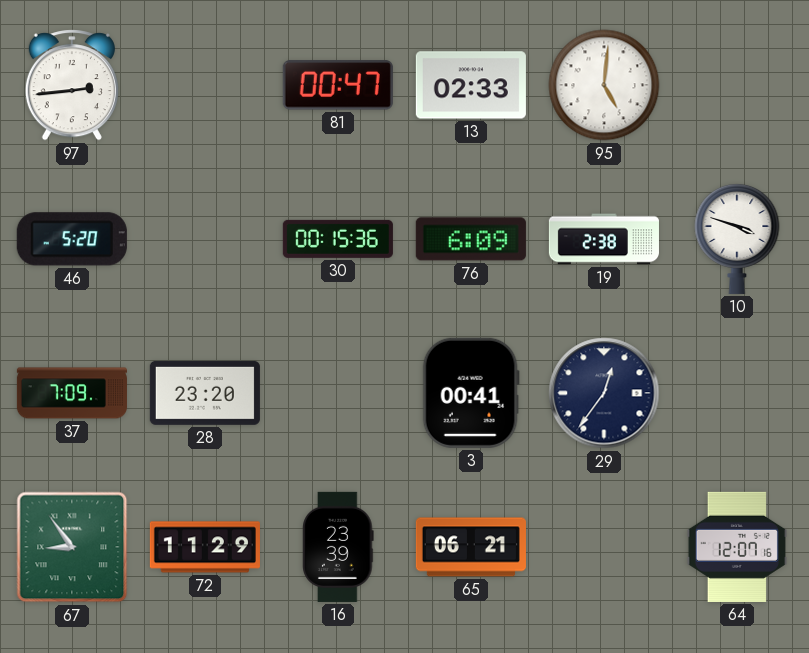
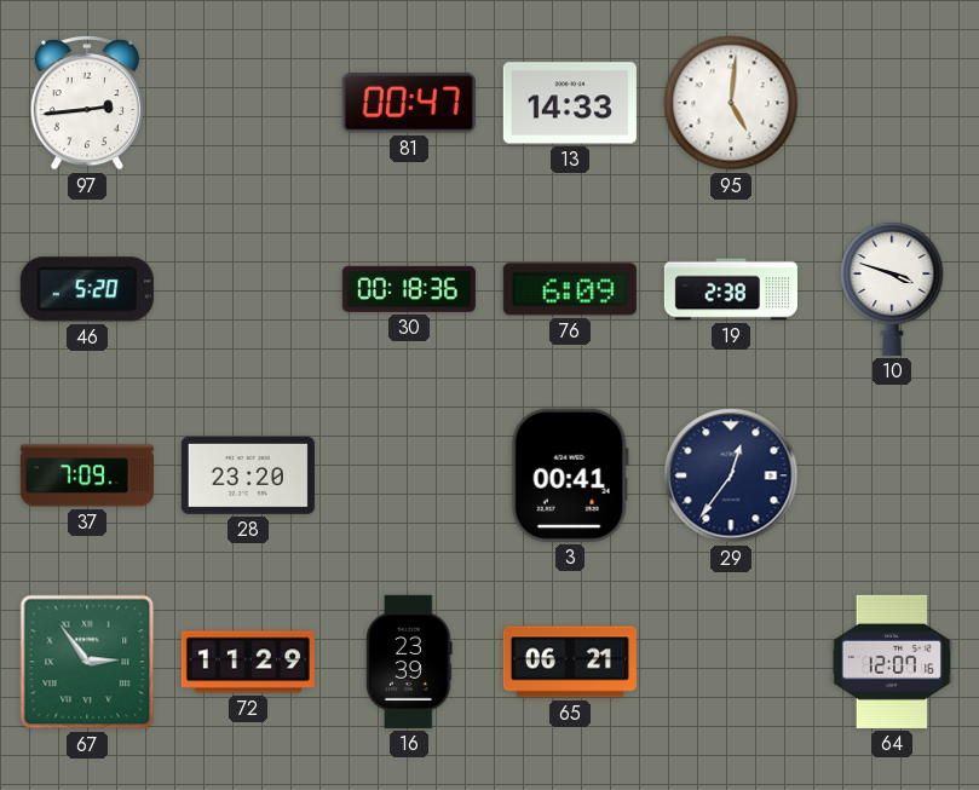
13: 02:33 -> 14:33 (570, 103)
30: 00:15 -> 00:18 (409, 289)
67: 8:54 -> 2:54 (87, 662)
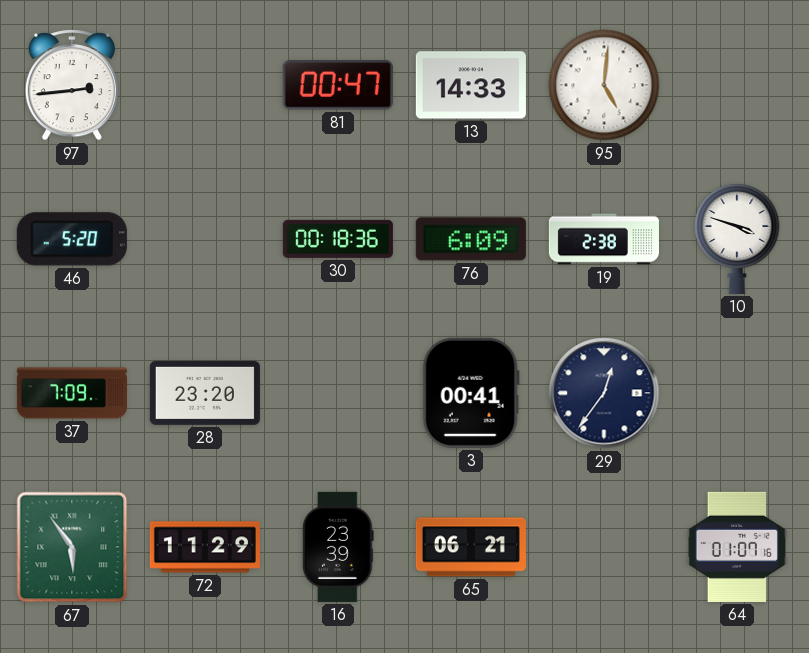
67: 2:54 -> 5:54 (72, 547)
64: 12:07 -> 01:07 (737, 547)
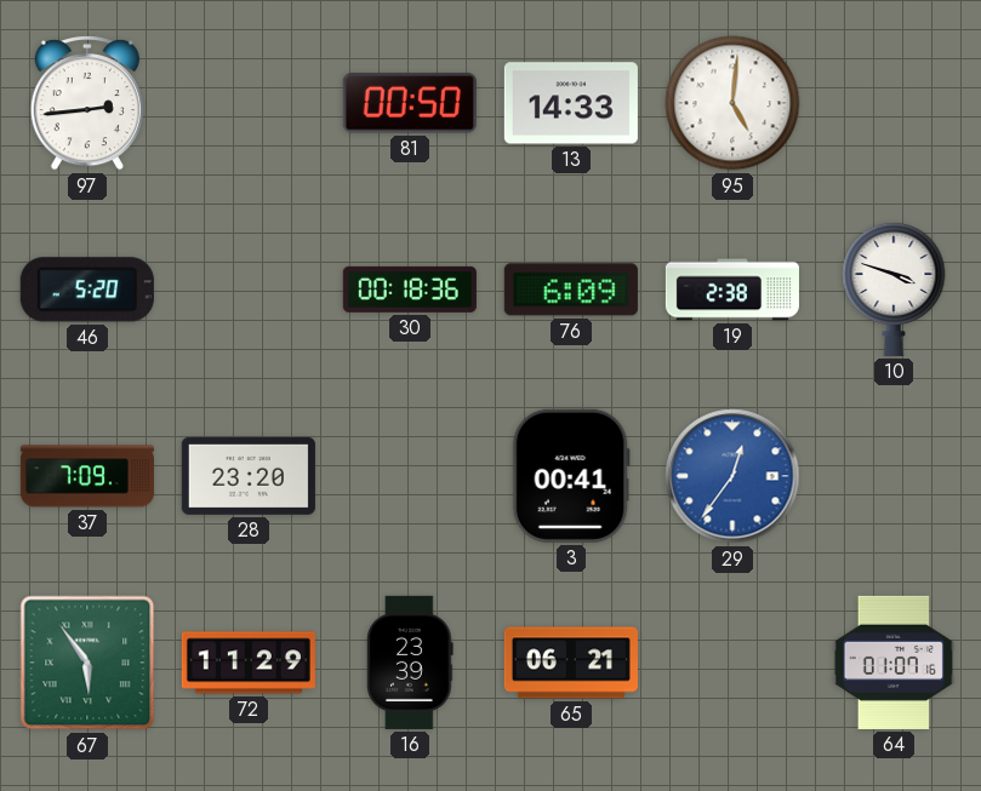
81: 00:47 -> 00:50 (410, 103)
29 dial: navy -> blue (732, 476)
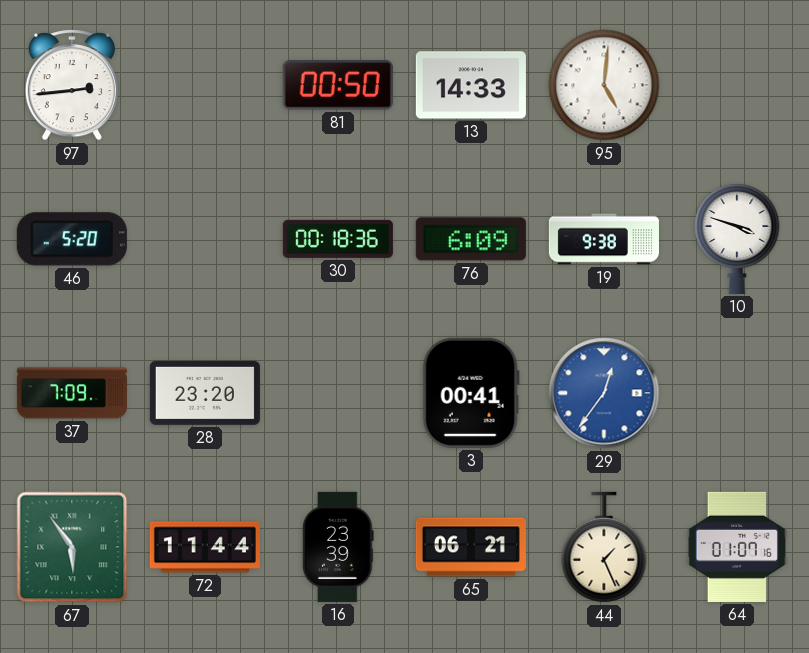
19: 2:38 -> 9:38 (604, 239)
72: 11:29 -> 11:44 (205, 547)
44: none -> 1:26 (604, 547)
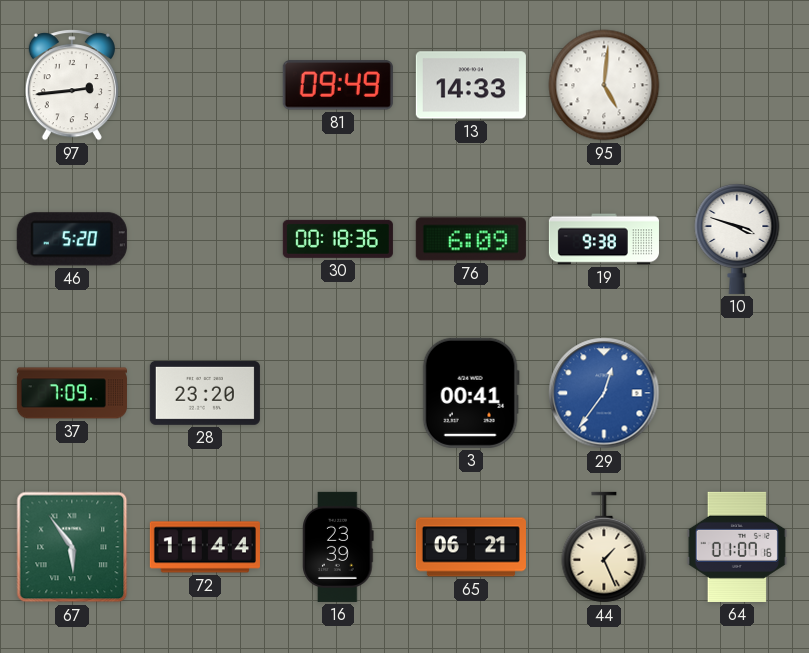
81: 00:50 -> 09:49 (338, 85)
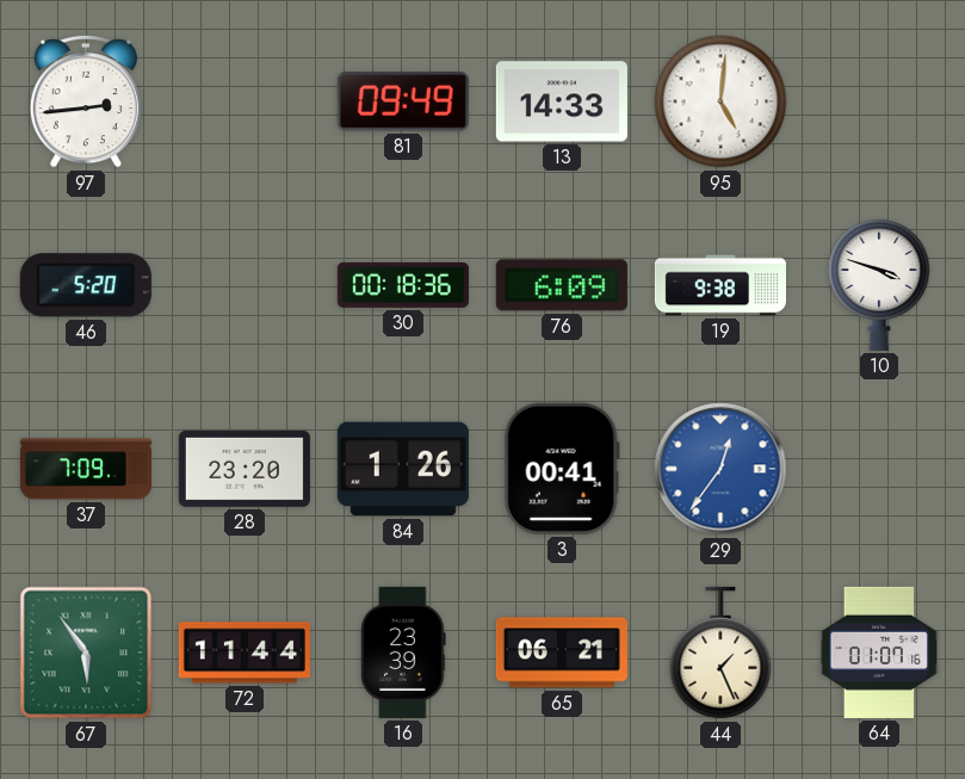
84: none -> 1:26 (403, 469)
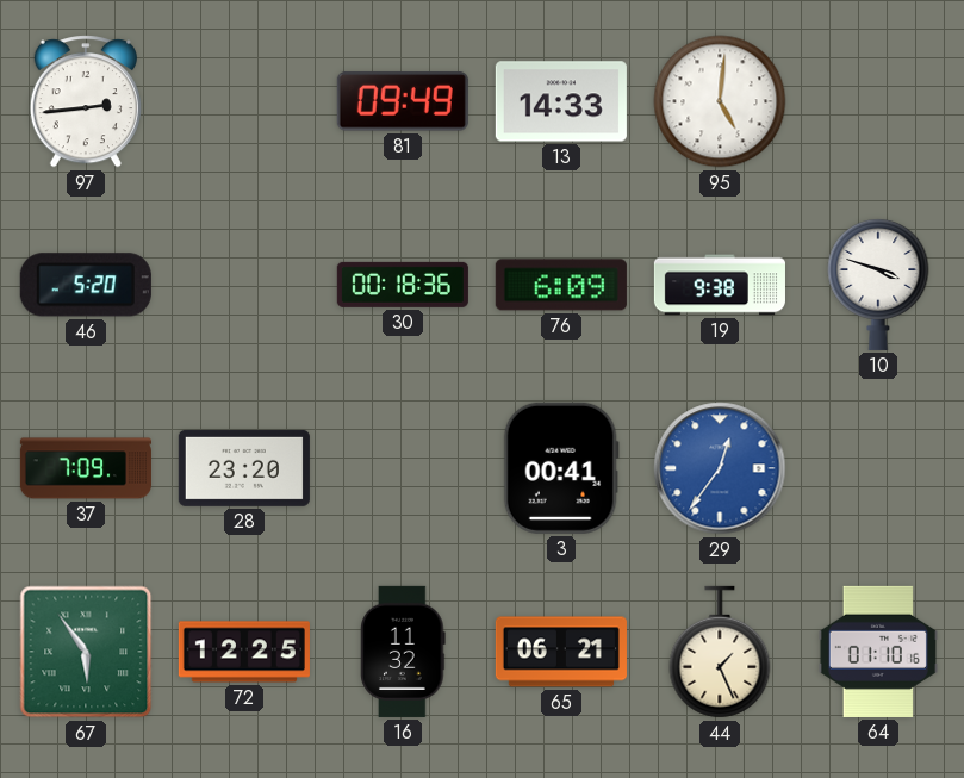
84: 1:26 -> none (403, 469)
72: 11:44 -> 12:25 (244, 652)
16: 23:39 -> 11:32 (403, 652)
64: 01:07 -> 01:10 (878, 652)
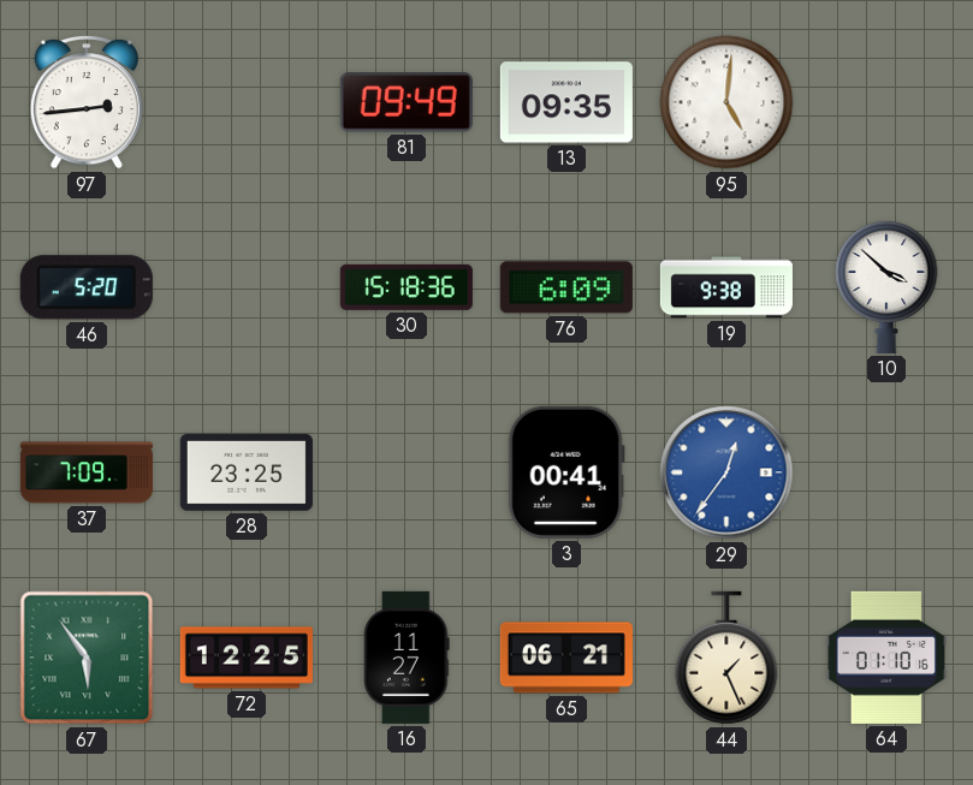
13: 14:33 -> 09:35 (566, 102)
30: 00:18 -> 15:18 (407, 287)
10: 3:48 -> 3:52 (886, 286)
28: 23:20 -> 23:25 (247, 472)
16: 11:32 -> 11:27 (407, 658)
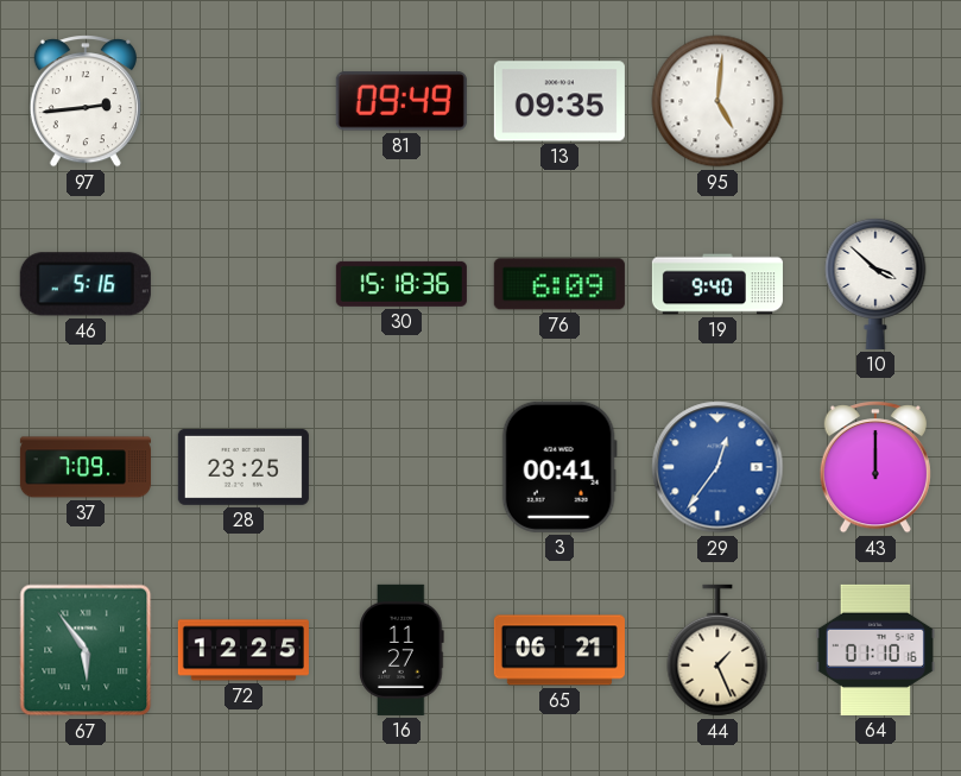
46: 5:20 -> 5:16 (86, 284)
19: 9:38 -> 9:40 (717, 284)
43: none -> 12:00 (875, 467)
